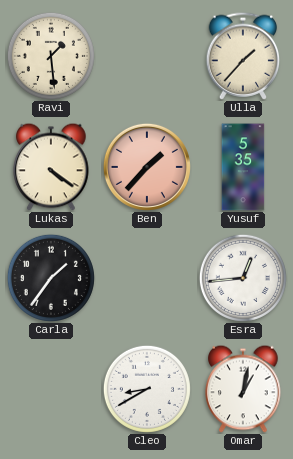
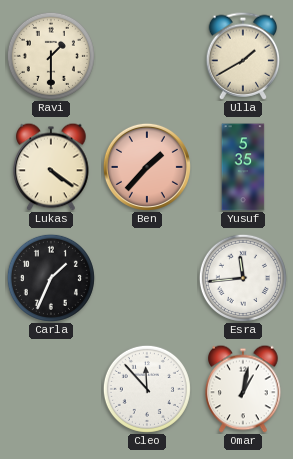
Ravi: 1:29 -> 1:30 (51, 56)
Ulla: 1:37 -> 1:40 (243, 56)
Carla: 1:36 -> 1:34 (51, 278)
Esra: 12:44 -> 11:44 (243, 278)
Cleo: 8:40 -> 11:53 (147, 389)
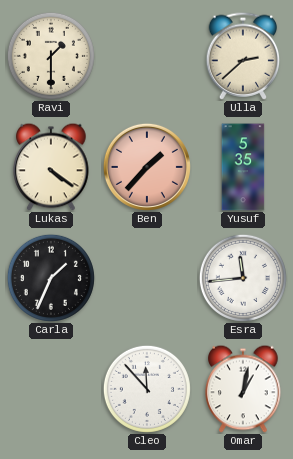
Ulla: 1:40 -> 2:38 (243, 56)
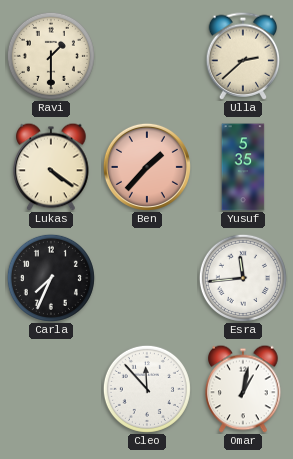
Carla: 1:34 -> 7:34 (51, 278)
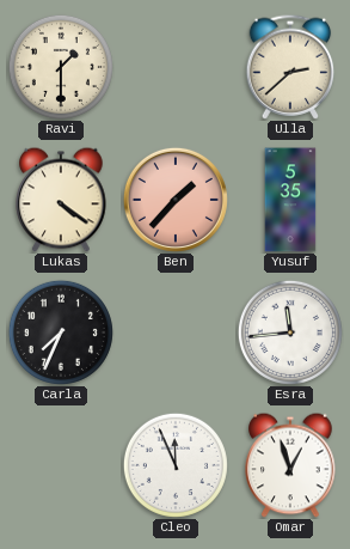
Cleo: 11:53 -> 11:56 (176, 465)
Omar: 1:02 -> 12:57 (290, 465)
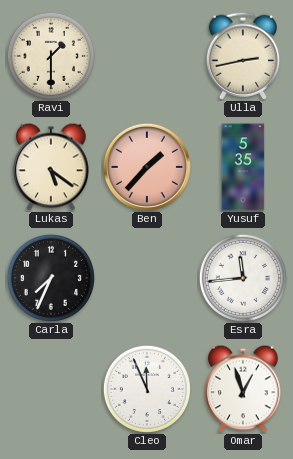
Ulla: 2:38 -> 2:43 (243, 56)
Lukas: 4:21 -> 5:21 (51, 167)
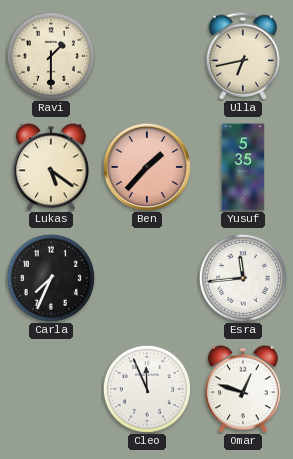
Ulla: 2:43 -> 6:43 (243, 56)
Omar: 12:57 -> 12:48 (243, 389)
